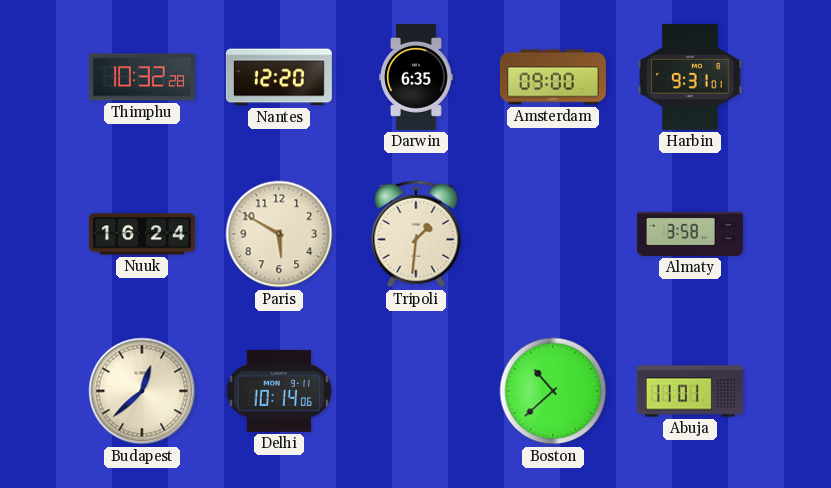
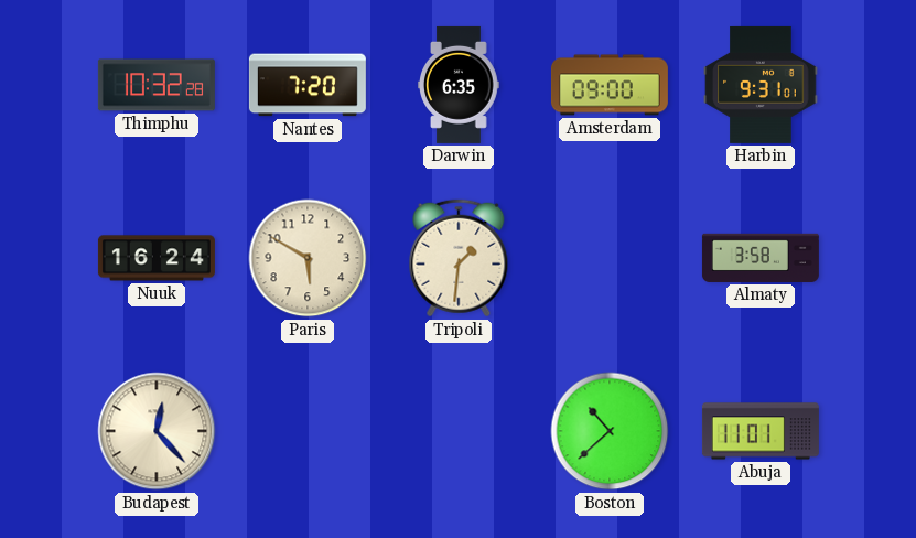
Nantes: 12:20 -> 7:20 (308, 85)
Budapest: 12:38 -> 12:23 (157, 431)
Delhi: 10:14 -> none (279, 391)
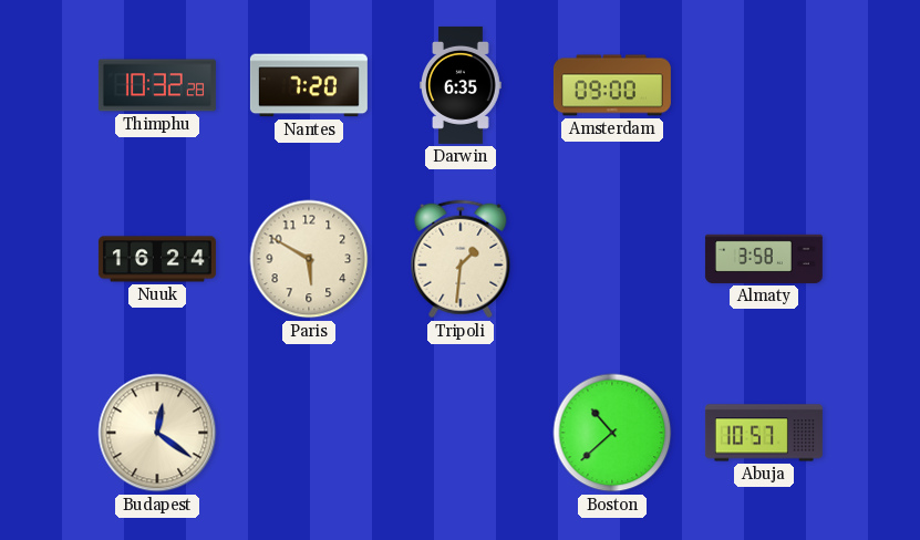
Harbin: 9:31 -> none (761, 85)
Budapest: 12:23 -> 12:21 (157, 433)
Abuja: 11:01 -> 10:57 (764, 433)
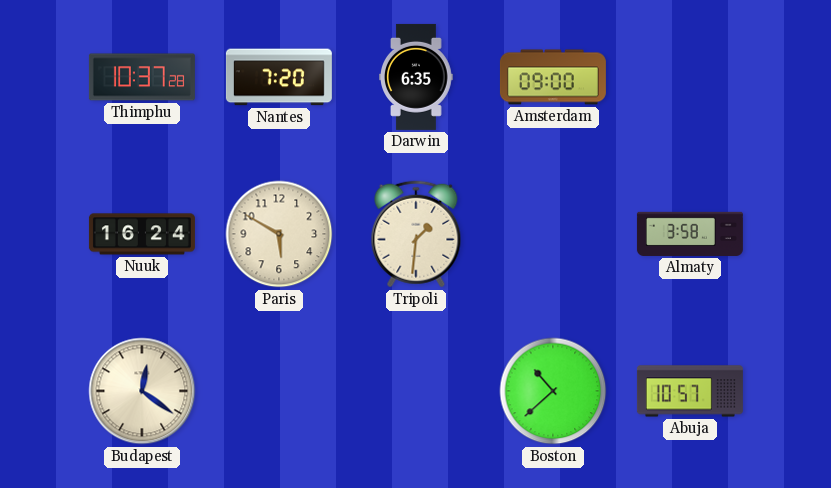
Thimphu: 10:32 -> 10:37 (142, 77)
